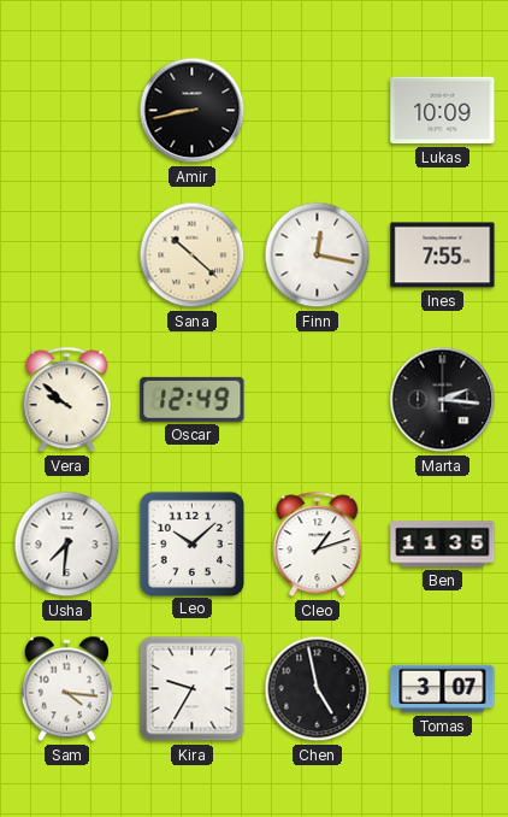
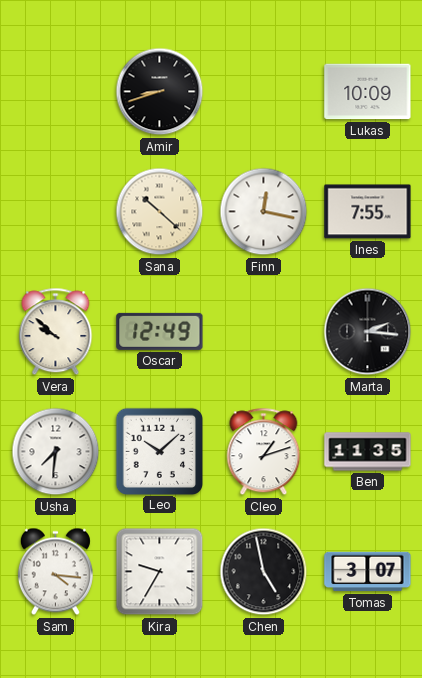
Amir: 8:43 -> 8:42 (160, 92)
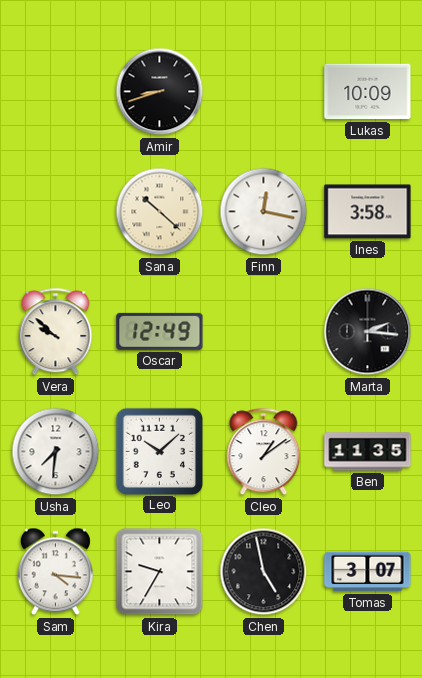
Ines: 7:55 -> 3:58 (368, 212)
Cleo: 1:12 -> 1:09 (264, 452)
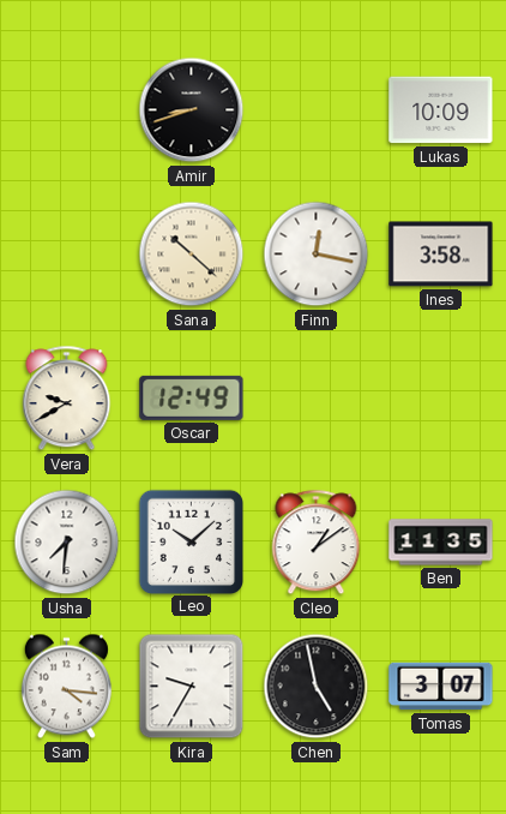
Vera: 9:52 -> 9:40 (67, 399)
Marta: 2:16 -> none (368, 332)
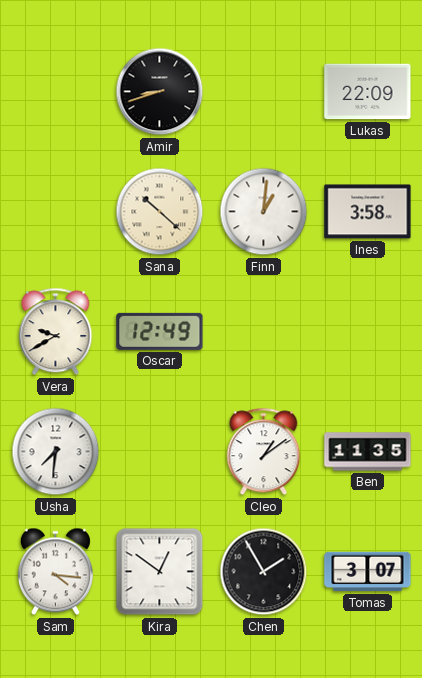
Lukas: 10:09 -> 22:09 (368, 92)
Finn: 12:17 -> 1:01 (264, 212)
Leo: 10:08 -> none (191, 541)
Kira: 9:35 -> 12:51 (160, 572)
Chen: 4:58 -> 1:55 (264, 572)
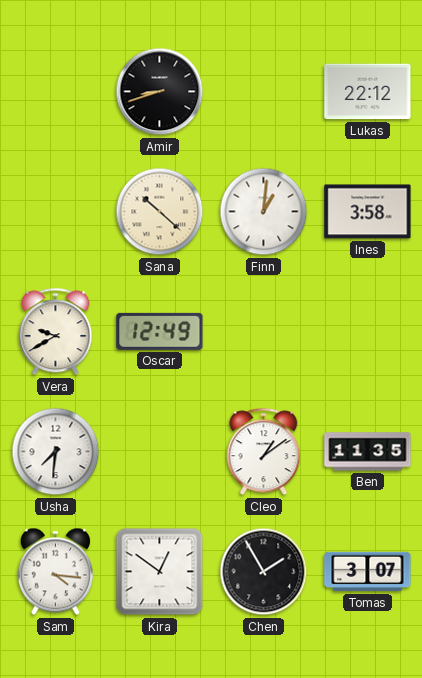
Lukas: 22:09 -> 22:12 (368, 92)
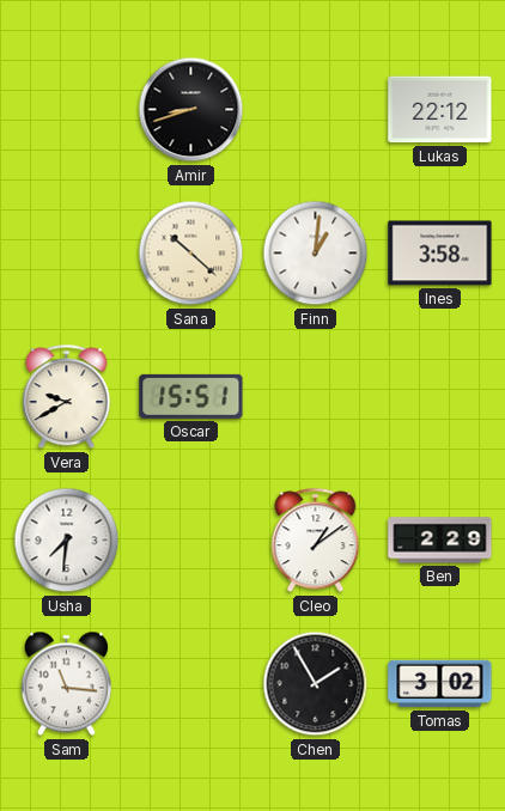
Oscar: 12:49 -> 15:51 (191, 396)
Ben: 11:35 -> 2:29 (440, 541)
Sam: 4:16 -> 11:16 (66, 684)
Kira: 12:51 -> none (160, 572)
Tomas: 3:07 -> 3:02 (440, 684)
